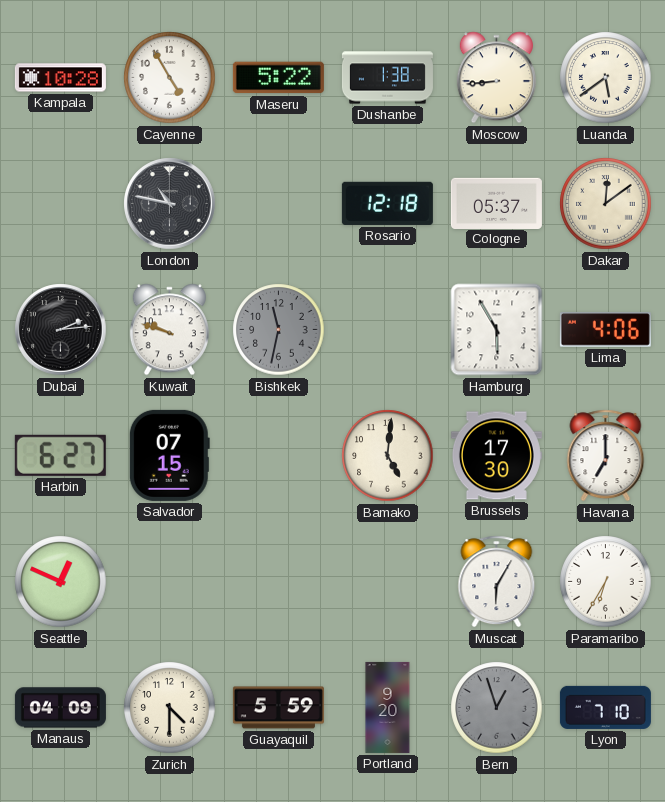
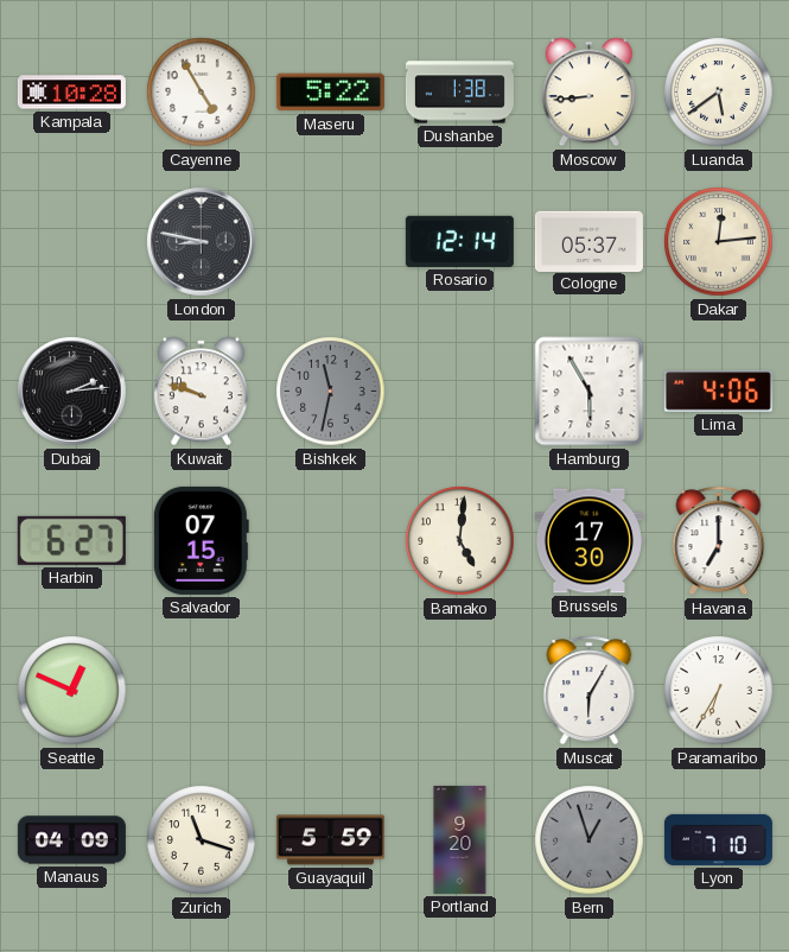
London: 10:47 -> 8:47 (202, 242)
Rosario: 12:18 -> 12:14 (459, 241)
Dakar: 12:09 -> 12:14 (719, 242)
Zurich: 4:30 -> 11:18 (202, 840)
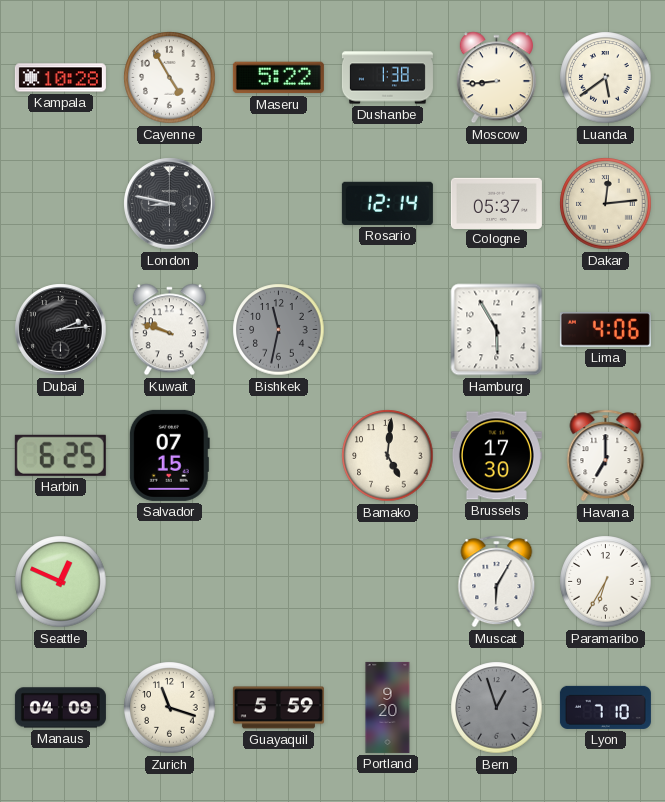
Harbin: 6:27 -> 6:25 (60, 455)
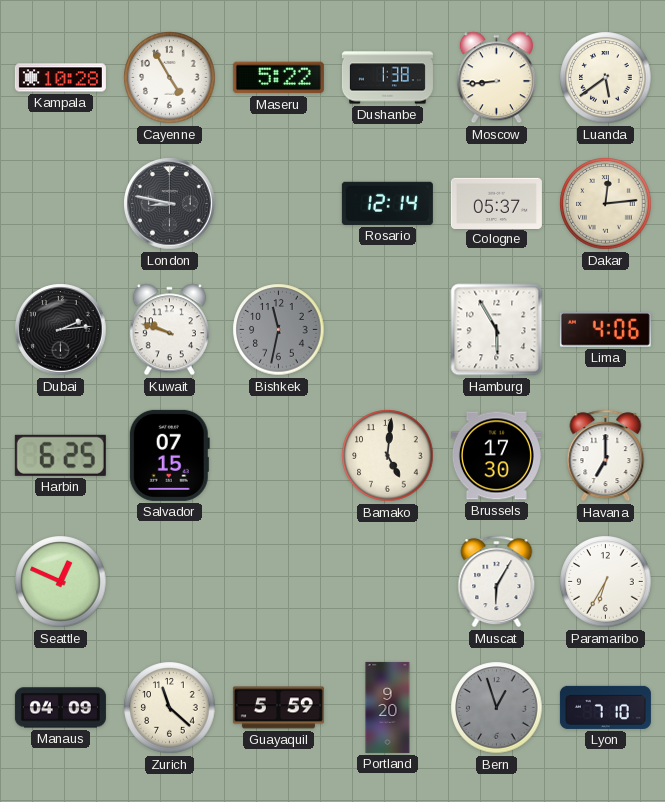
Zurich: 11:18 -> 11:22 (170, 708)
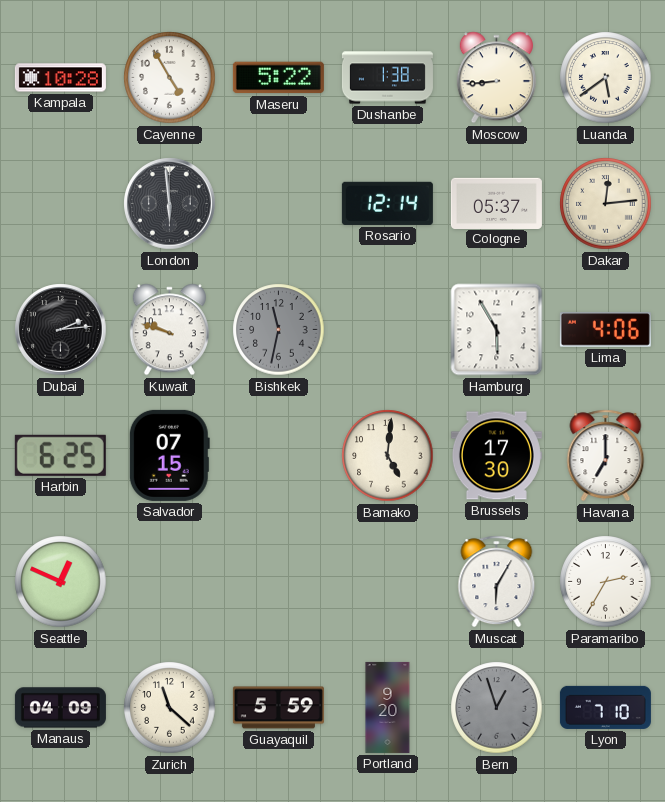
London: 8:47 -> 5:59 (170, 204)
Paramaribo: 6:35 -> 2:35 (606, 582)
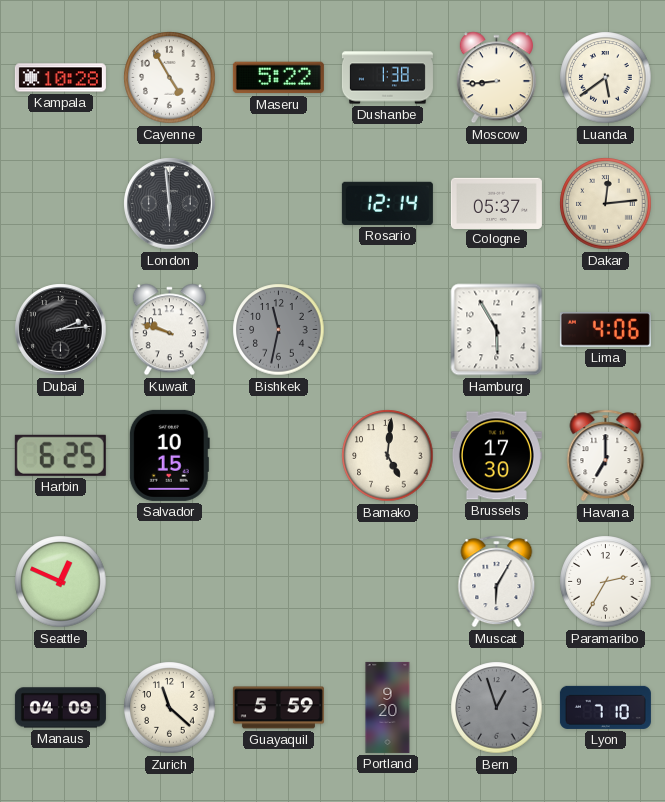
Salvador: 07:15 -> 10:15 (169, 455)
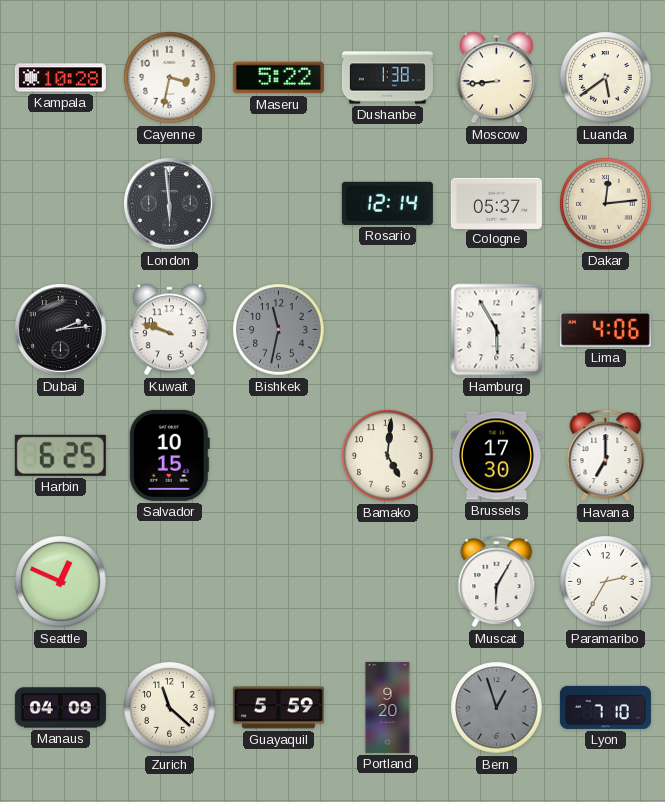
Cayenne: 4:55 -> 3:32 (170, 78)
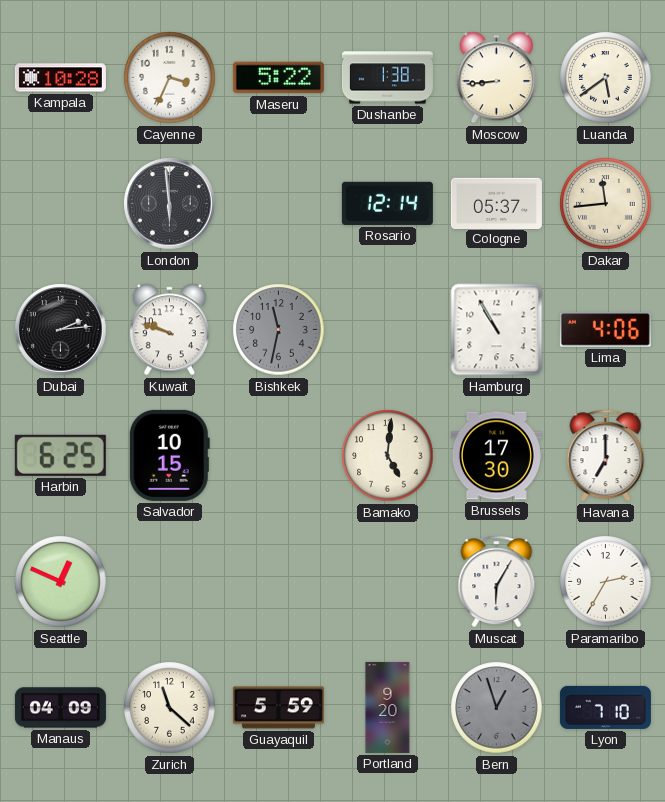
Cayenne: 3:32 -> 3:34 (170, 78)
Dakar: 12:14 -> 11:44 (606, 204)
Hamburg: 5:55 -> 10:55 (497, 330)
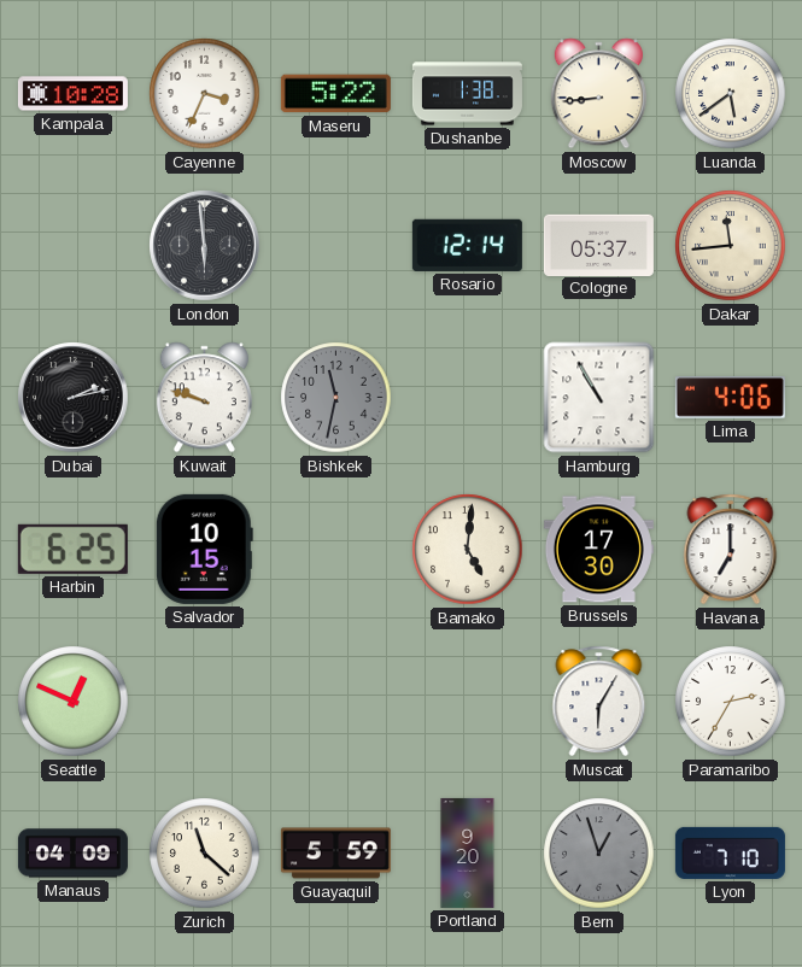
Dubai: 2:14 -> 2:13 (74, 398)
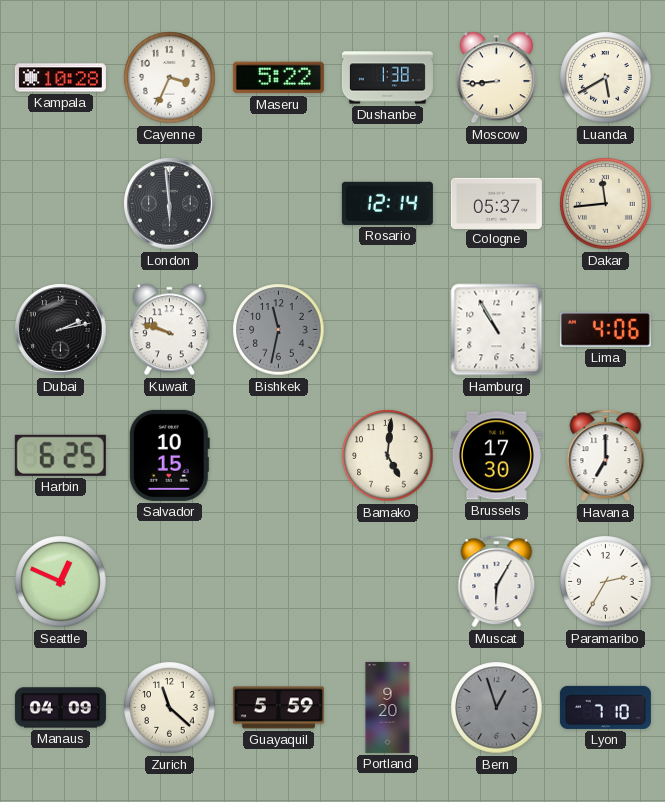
Luanda: 5:39 -> 5:40 (606, 78)
